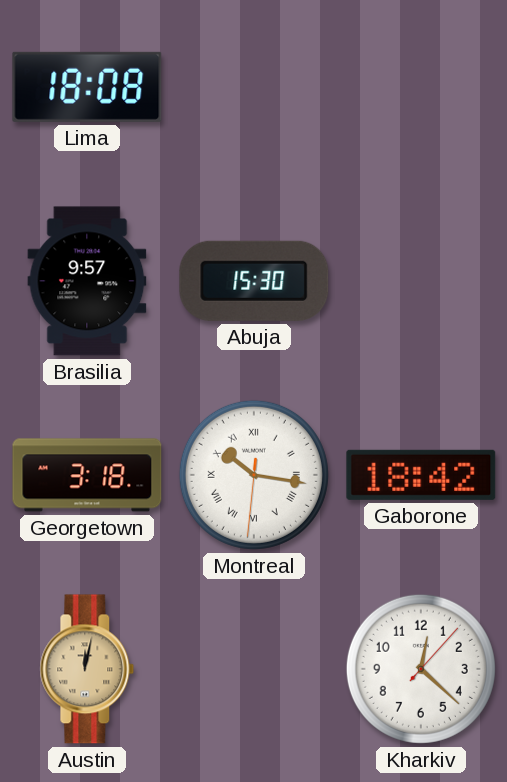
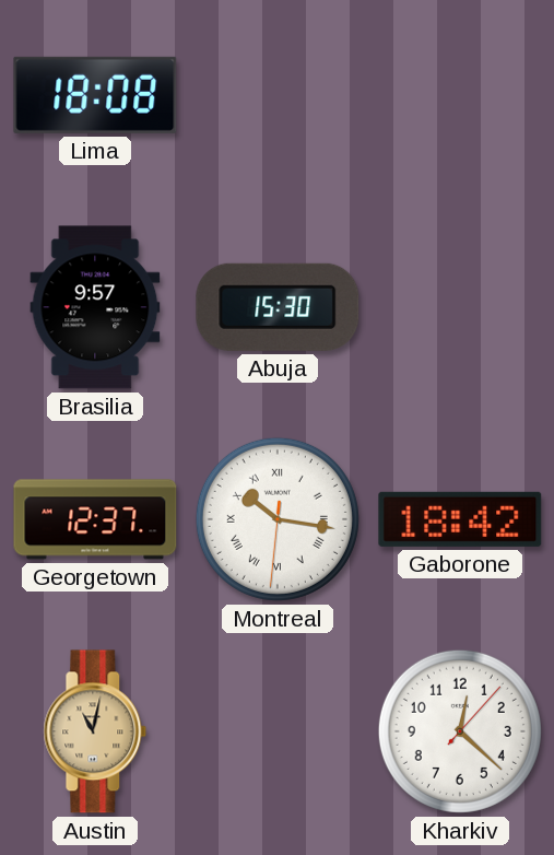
Georgetown: 3:18 -> 12:37 (95, 519)
Austin: 12:02 -> 11:02 (95, 731)
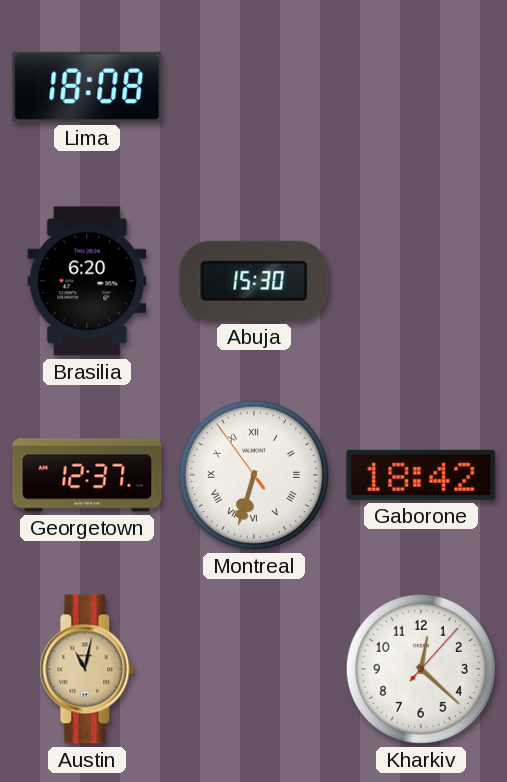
Brasilia: 9:57 -> 6:20 (87, 281)
Montreal: 10:16 -> 6:32 (254, 475)
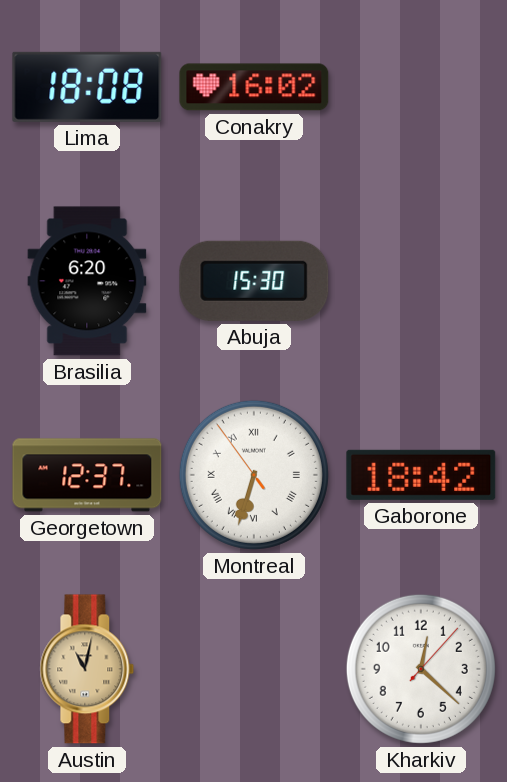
Conakry: none -> 16:02 (254, 87)
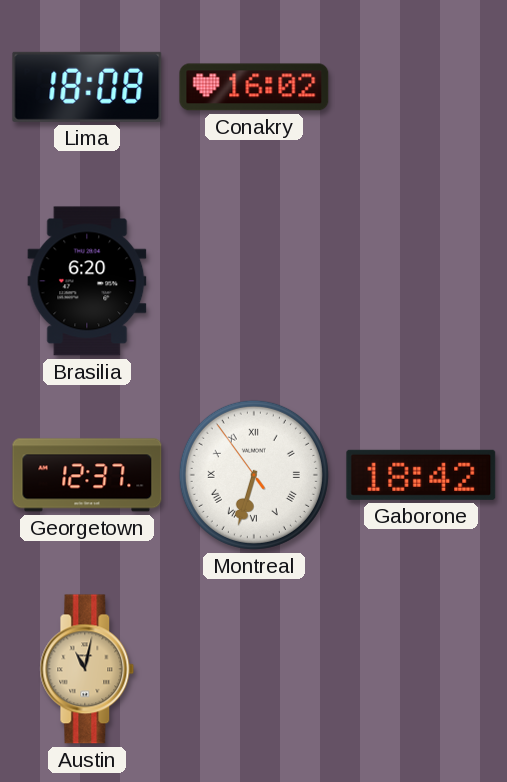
Abuja: 15:30 -> none (254, 281)
Kharkiv: 12:22 -> none (421, 669)
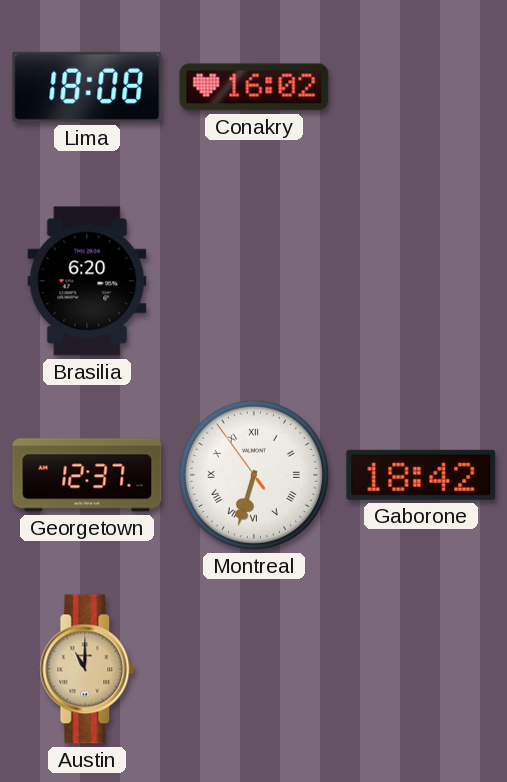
Austin: 11:02 -> 11:00 (87, 669)
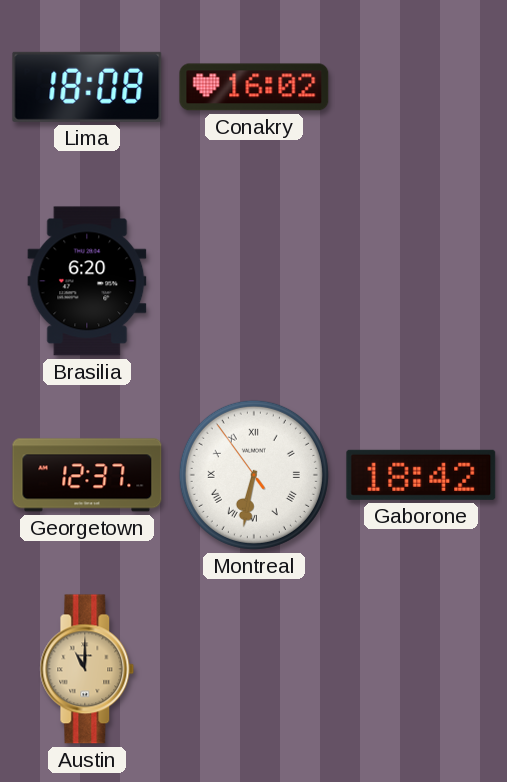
Montreal: 6:32 -> 6:31 (254, 475)
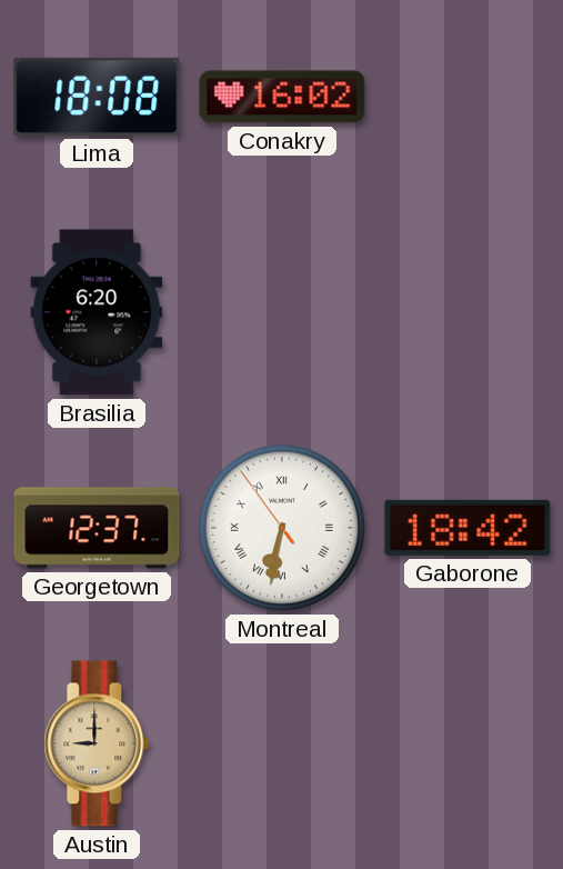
Austin: 11:00 -> 9:00 (97, 743)
